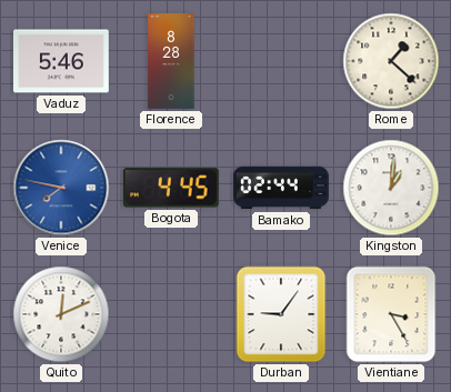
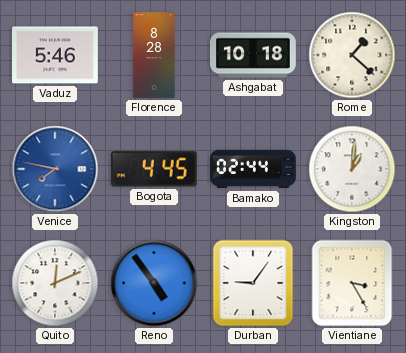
Ashgabat: none -> 10:18 (254, 55)
Reno: none -> 4:54 (154, 283)
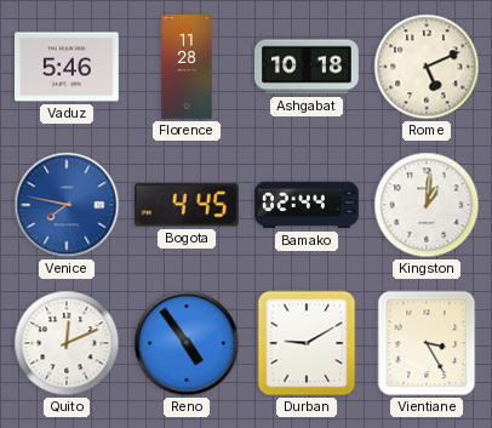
Florence: 8:28 -> 11:28 (187, 67)
Rome: 1:22 -> 5:11 (427, 67)
Durban: 9:06 -> 9:10 (307, 343)
